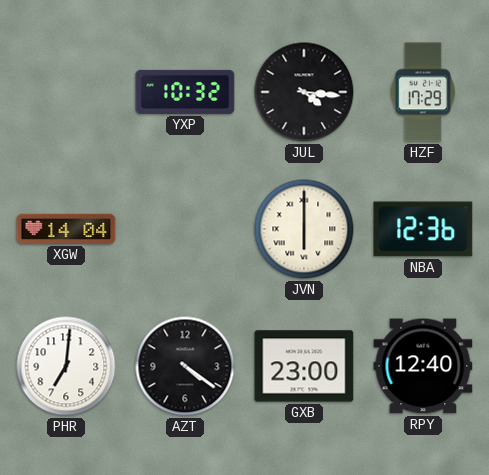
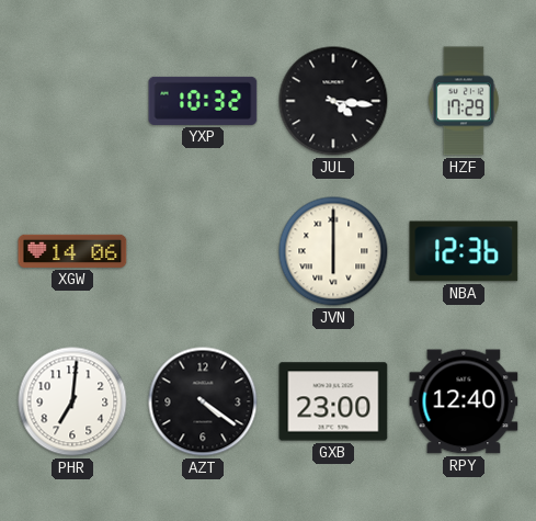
XGW: 14:04 -> 14:06 (72, 251)
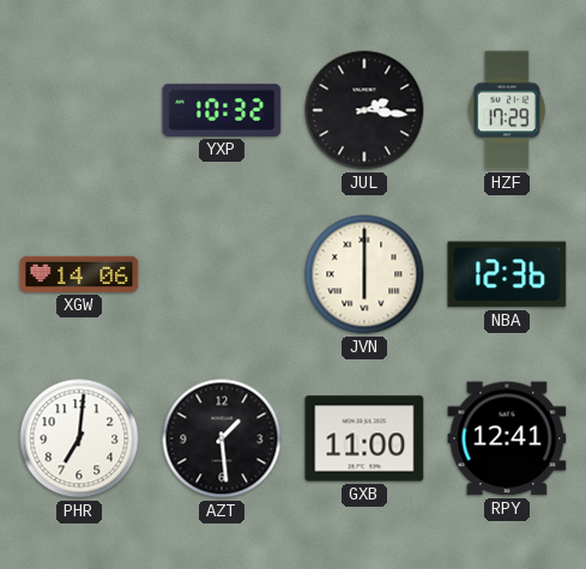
JUL: 4:16 -> 2:16 (364, 110)
AZT: 4:21 -> 1:29 (222, 438)
GXB: 23:00 -> 11:00 (364, 438)
RPY: 12:40 -> 12:41 (507, 438)
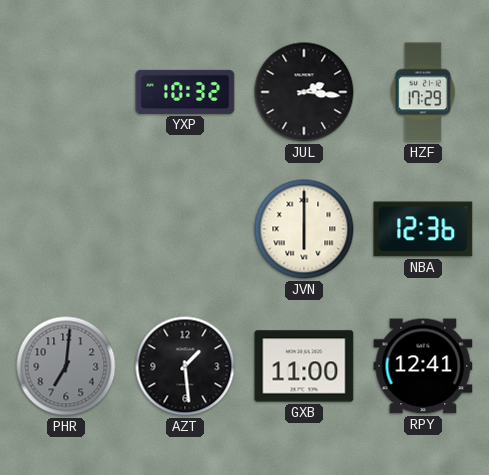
XGW: 14:06 -> none (79, 274)
PHR dial: white -> grey (66, 366)
